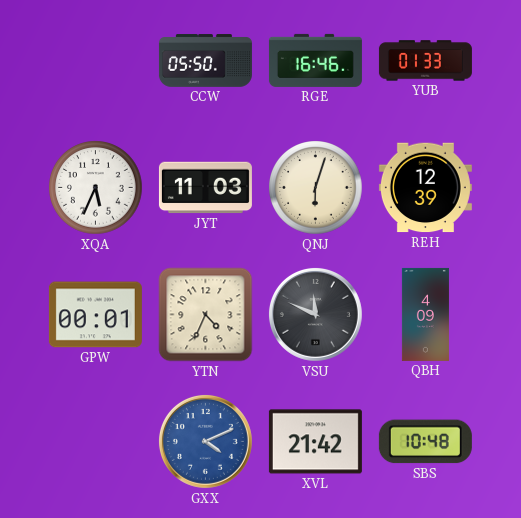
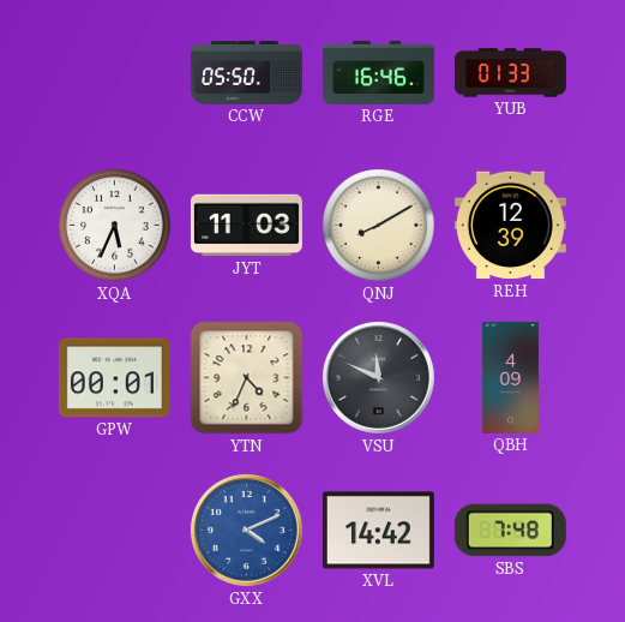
QNJ: 6:03 -> 8:10 (379, 226)
XVL: 21:42 -> 14:42 (378, 531)
SBS: 10:48 -> 7:48 (510, 531)
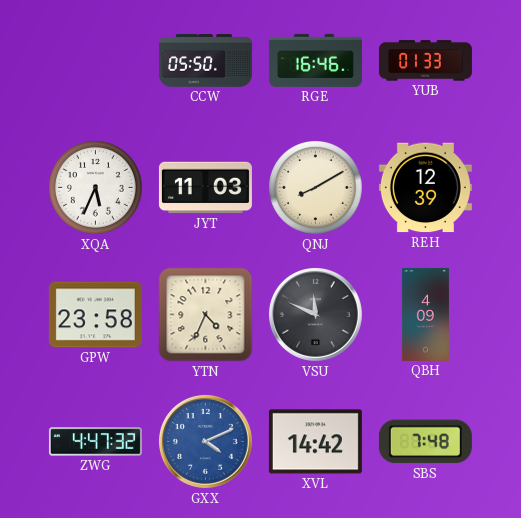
GPW: 00:01 -> 23:58 (95, 315)
ZWG: none -> 4:47 (95, 442)
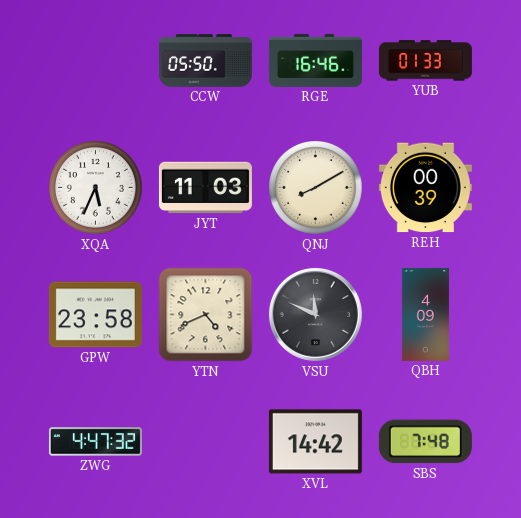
REH: 12:39 -> 00:39 (425, 188)
YTN: 4:34 -> 4:41 (206, 315)
GXX: 4:11 -> none (205, 441)
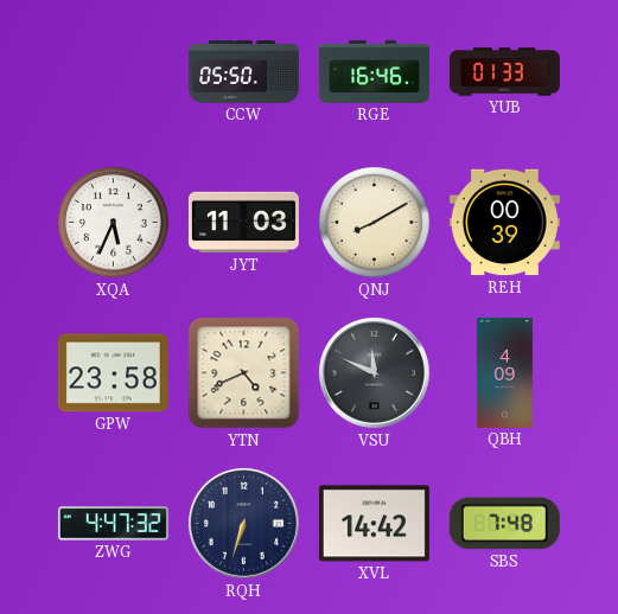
RQH: none -> 6:33 (243, 523)
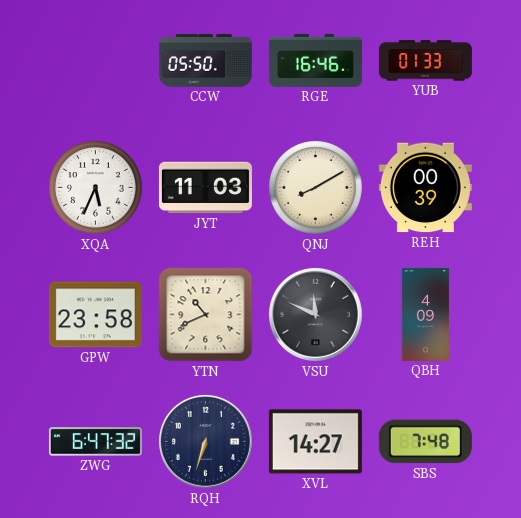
YTN: 4:41 -> 10:41 (206, 315)
ZWG: 4:47 -> 6:47 (95, 442)
XVL: 14:42 -> 14:27 (315, 442)
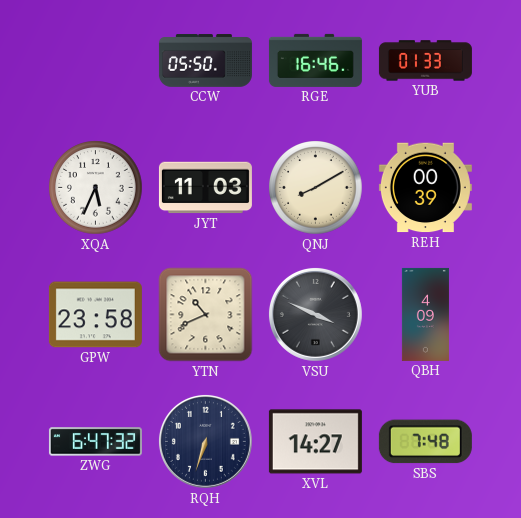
VSU: 11:49 -> 3:49 (315, 314)
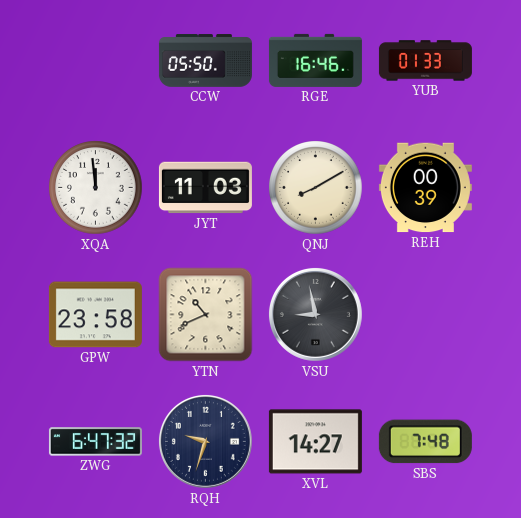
XQA: 5:34 -> 11:59 (96, 188)
VSU: 3:49 -> 8:58 (315, 314)
QBH: 4:09 -> none (425, 314)
RQH: 6:33 -> 9:33 (205, 441)
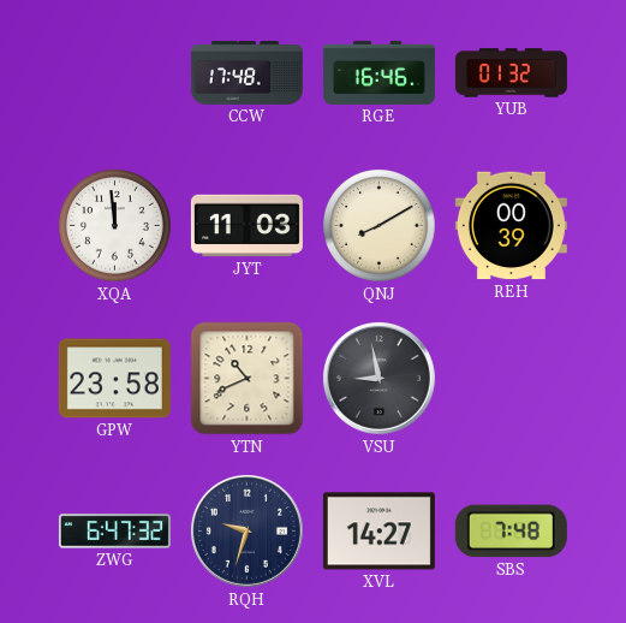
CCW: 05:50 -> 17:48 (246, 73)
YUB: 01:33 -> 01:32 (511, 73)
